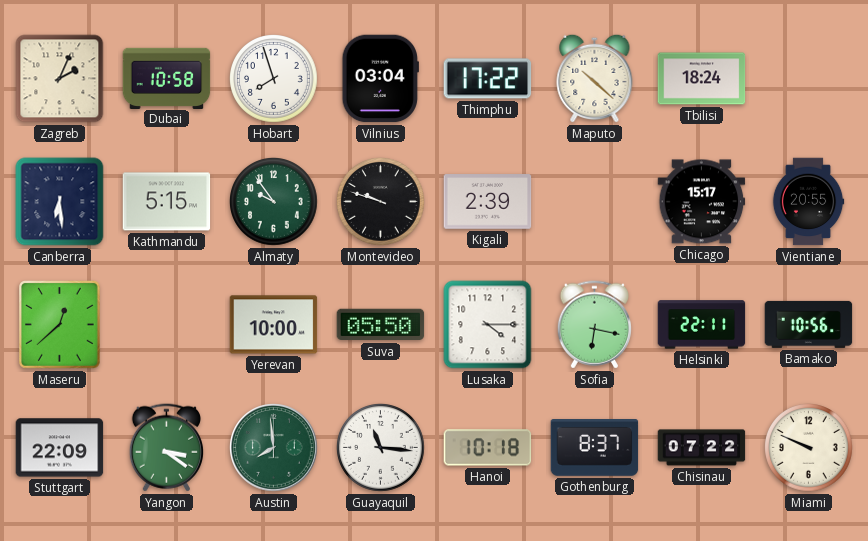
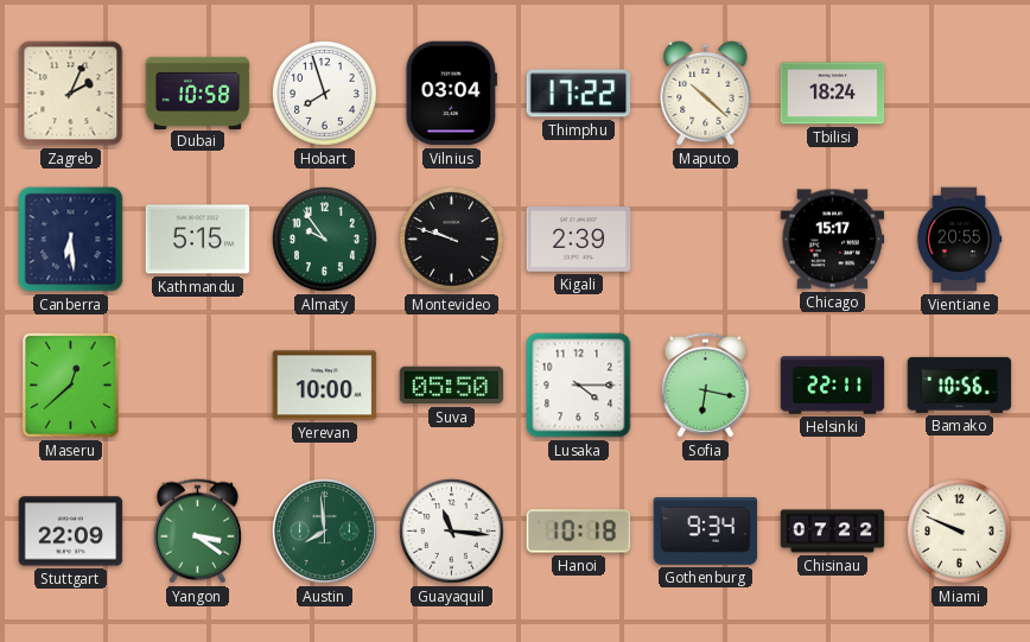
Gothenburg: 8:37 -> 9:34 (706, 532)
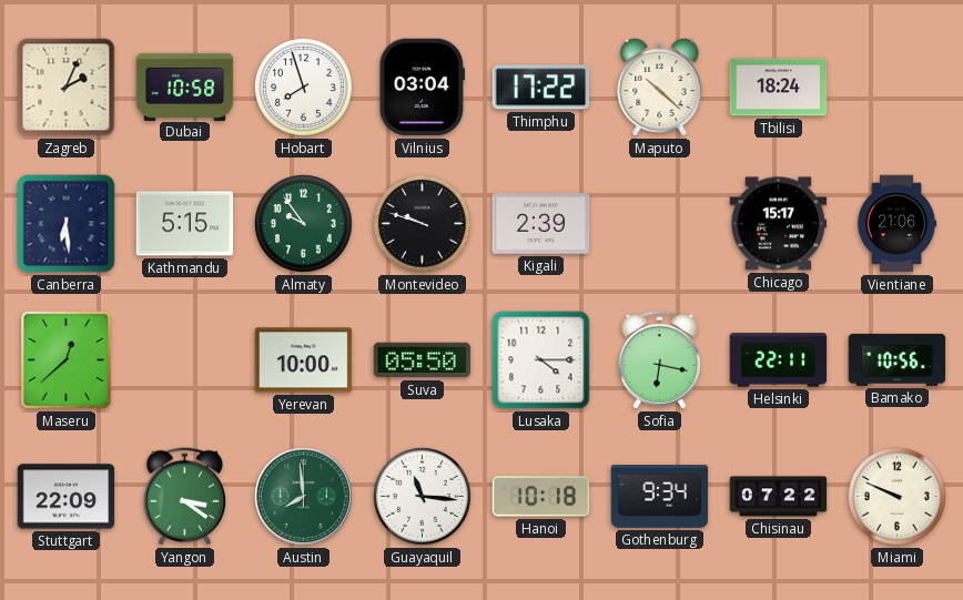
Vientiane: 20:55 -> 21:06 (896, 224)
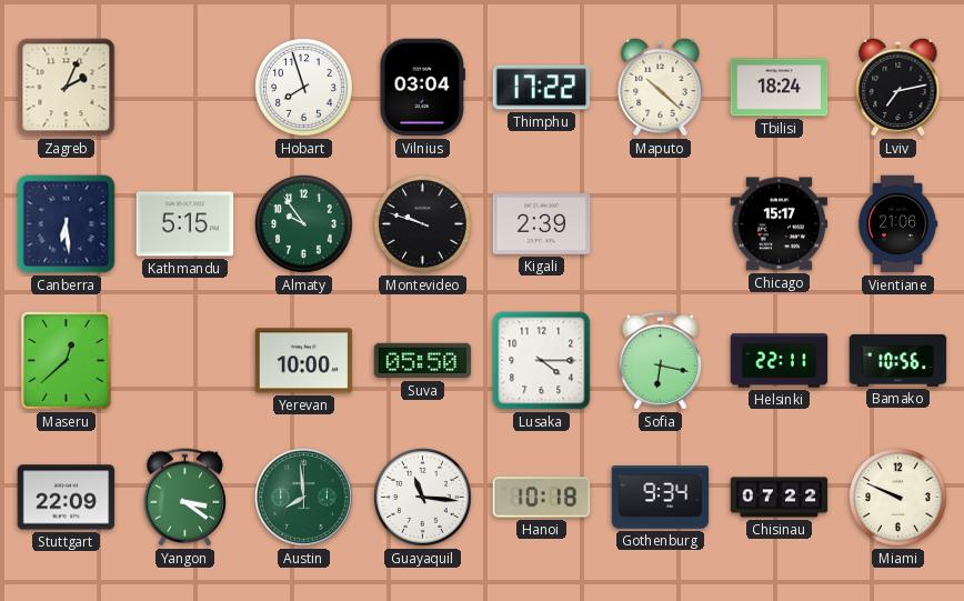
Dubai: 10:58 -> none (185, 87)
Lviv: none -> 7:13 (898, 87)
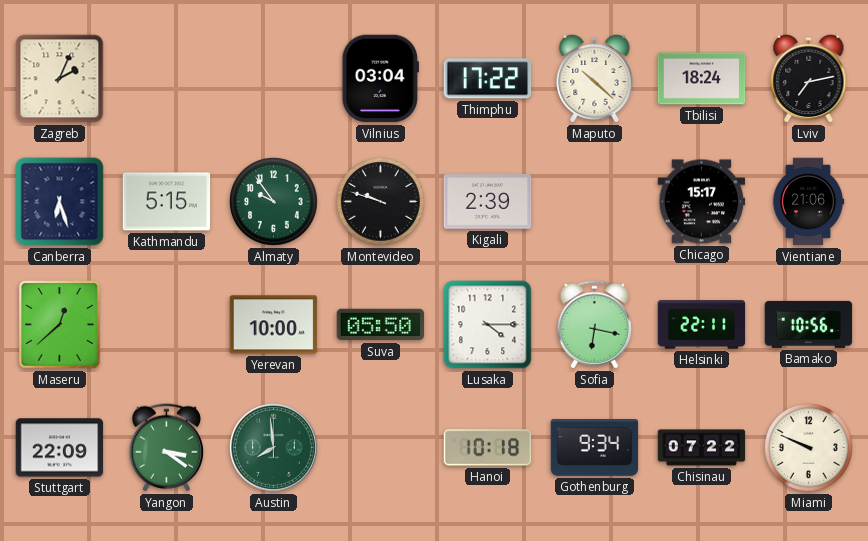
Hobart: 7:57 -> none (304, 88)
Canberra: 6:29 -> 6:27 (60, 202)
Guayaquil: 11:16 -> none (423, 498)
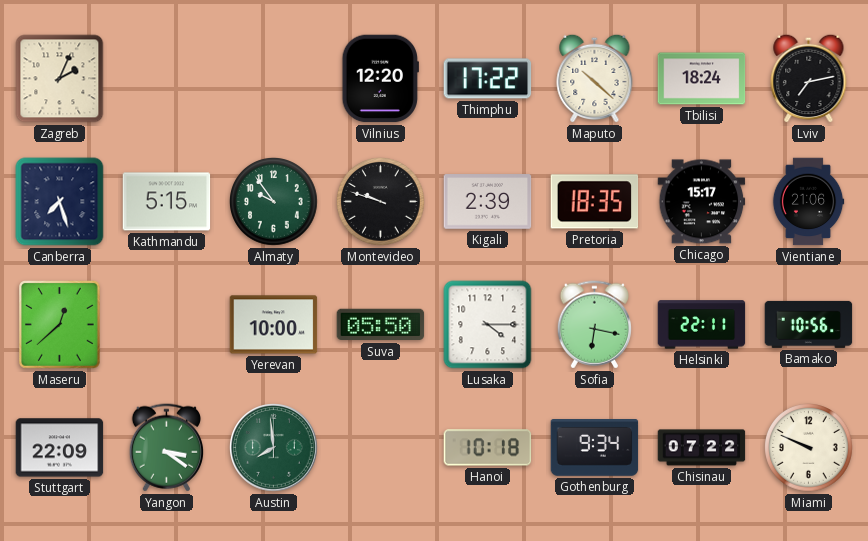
Vilnius: 03:04 -> 12:20 (380, 79)
Canberra: 6:27 -> 7:27 (60, 202)
Pretoria: none -> 18:35 (595, 202)
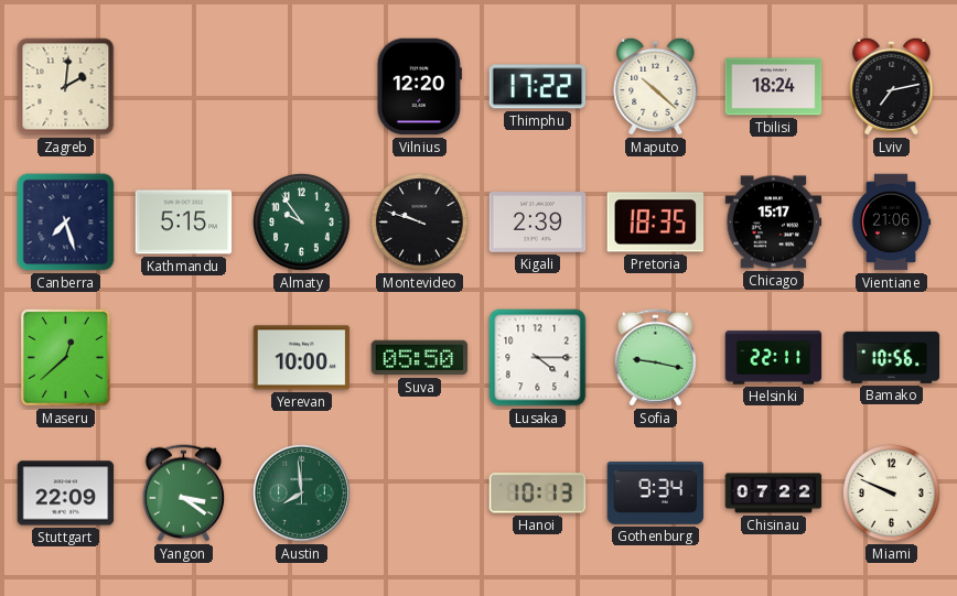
Zagreb: 2:04 -> 2:01 (66, 87)
Sofia: 6:17 -> 9:17 (655, 358)
Hanoi: 10:18 -> 10:13 (538, 494)
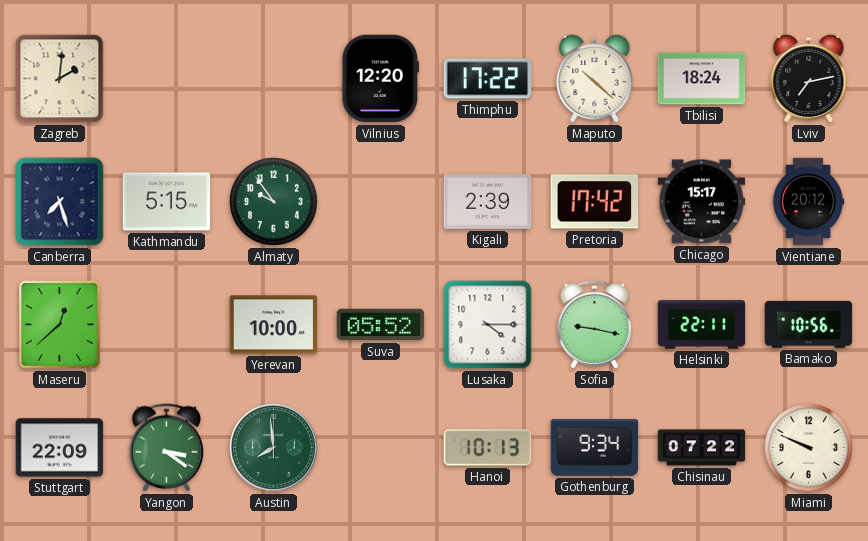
Montevideo: 9:48 -> none (420, 223)
Pretoria: 18:35 -> 17:42 (595, 202)
Vientiane: 21:06 -> 20:12 (808, 202)
Suva: 05:50 -> 05:52 (381, 325)
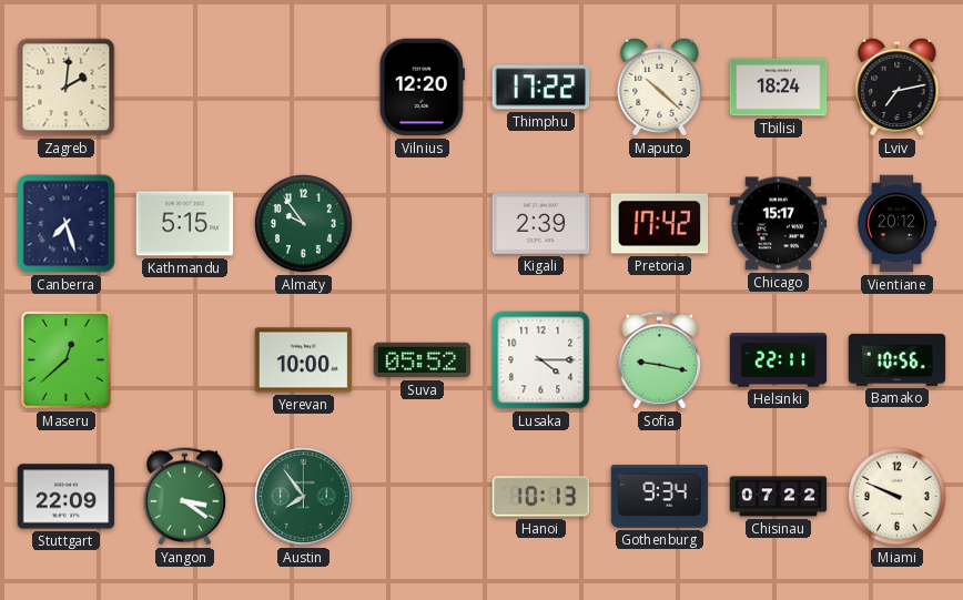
Austin: 7:59 -> 7:54 (304, 497)
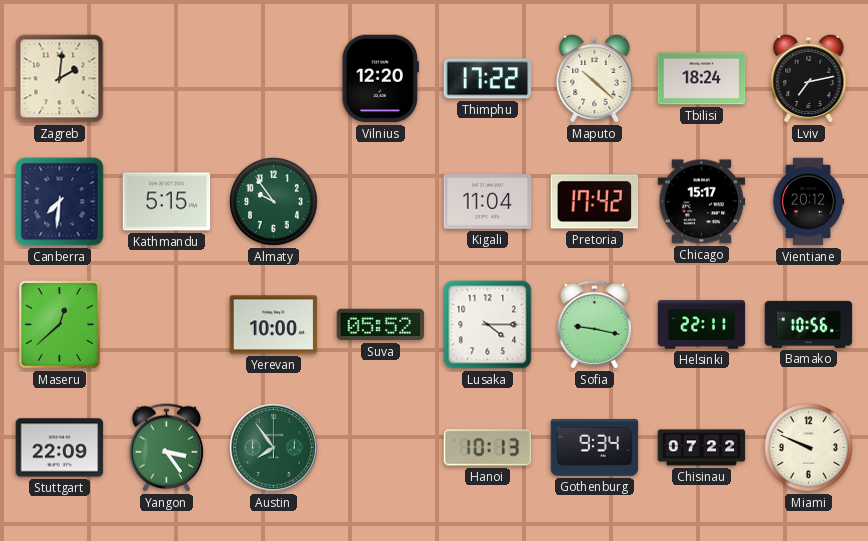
Canberra: 7:27 -> 7:31 (60, 202)
Kigali: 2:39 -> 11:04 (488, 202)
Yangon: 3:21 -> 3:24 (166, 448)
